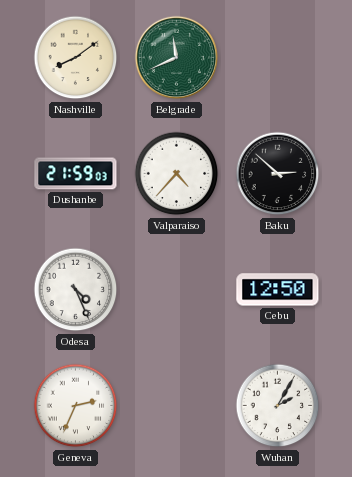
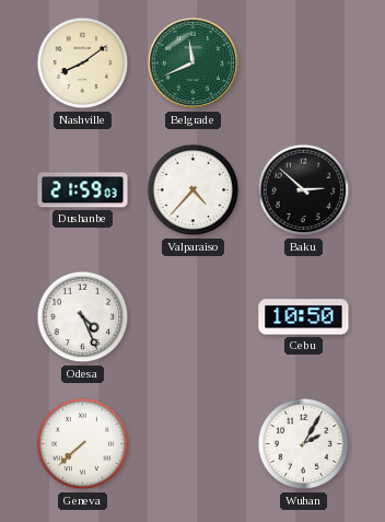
Cebu: 12:50 -> 10:50 (304, 317)
Geneva: 2:34 -> 7:38 (83, 444)
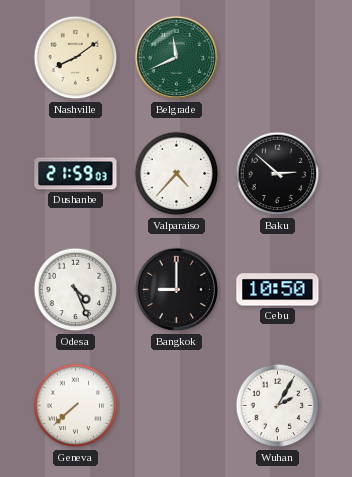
Bangkok: none -> 9:00 (177, 290)
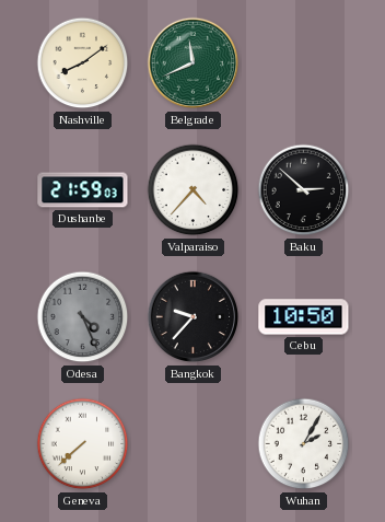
Odesa dial: white -> grey (83, 317)
Bangkok: 9:00 -> 9:37 (194, 317)
